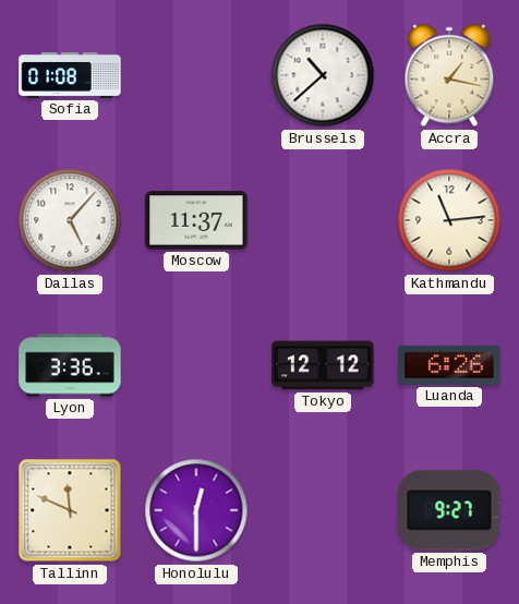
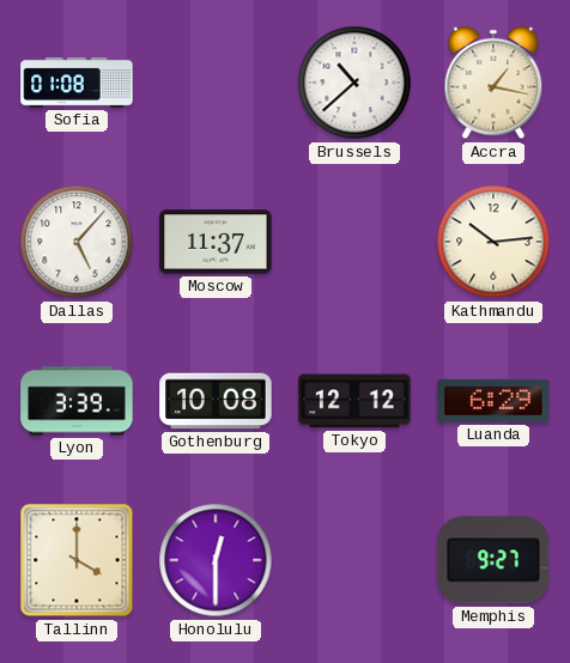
Kathmandu: 11:14 -> 10:14 (493, 242)
Lyon: 3:36 -> 3:39 (77, 401)
Gothenburg: none -> 10:08 (216, 401)
Luanda: 6:26 -> 6:29 (493, 401)
Tallinn: 11:49 -> 4:00 (77, 560)
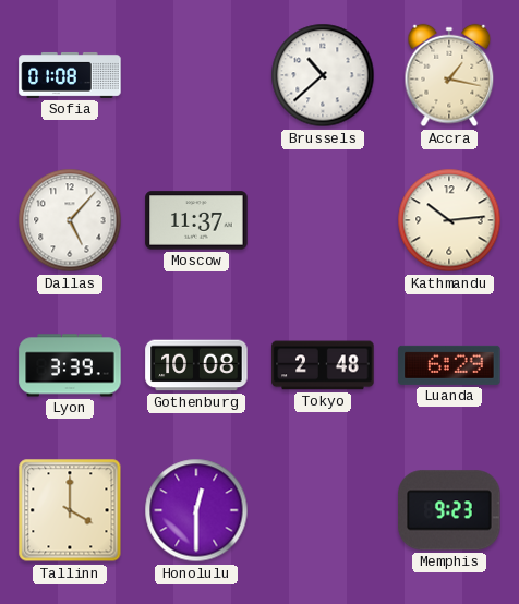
Tokyo: 12:12 -> 2:48 (323, 365)
Memphis: 9:27 -> 9:23 (449, 510)
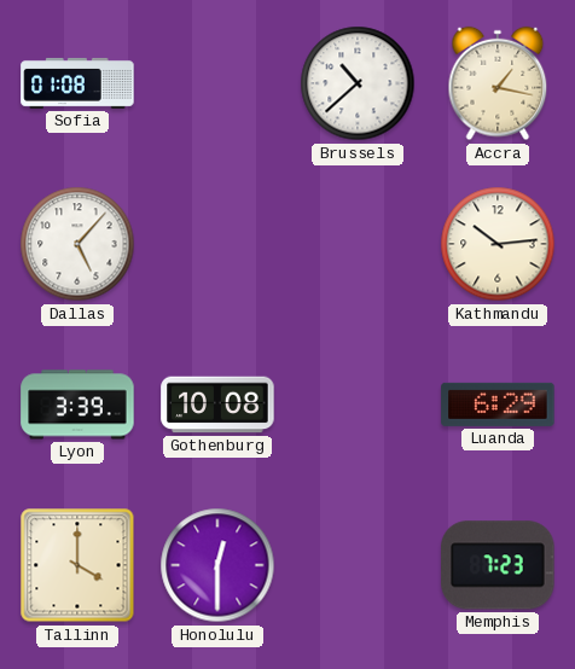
Moscow: 11:37 -> none (196, 220)
Tokyo: 2:48 -> none (323, 365)
Memphis: 9:23 -> 7:23 (498, 565)
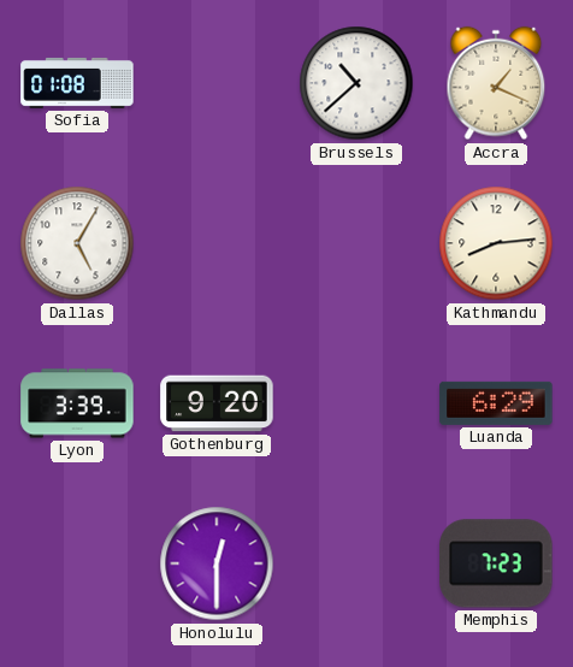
Accra: 1:17 -> 1:19 (496, 83)
Dallas: 5:07 -> 5:05 (77, 243)
Kathmandu: 10:14 -> 8:14 (496, 243)
Gothenburg: 10:08 -> 9:20 (217, 403)
Tallinn: 4:00 -> none (77, 565)
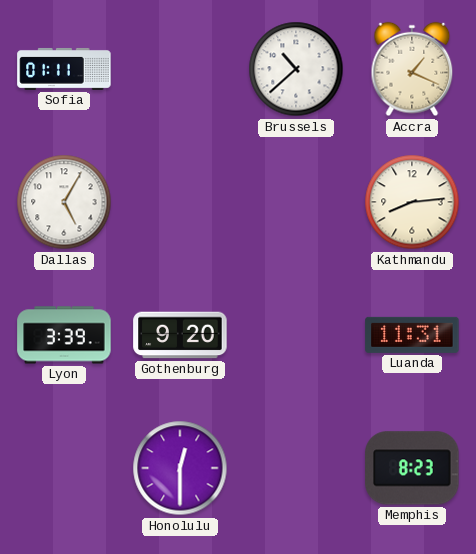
Sofia: 01:08 -> 01:11 (64, 69)
Luanda: 6:29 -> 11:31 (412, 335)
Memphis: 7:23 -> 8:23 (412, 468)
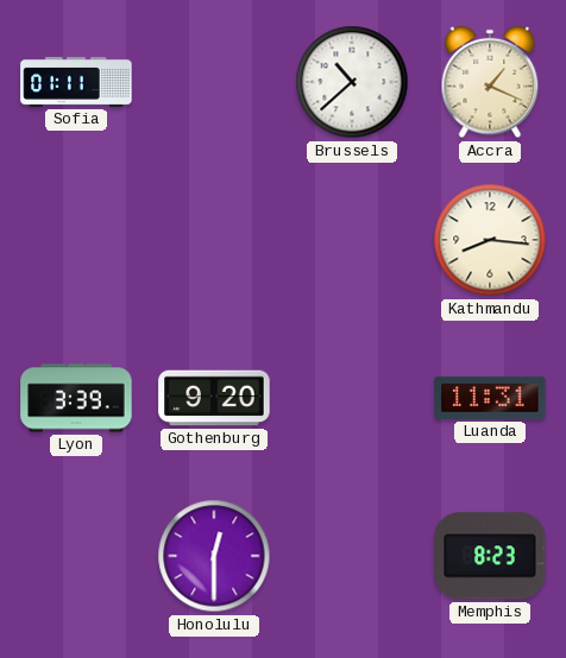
Dallas: 5:05 -> none (64, 202)
Kathmandu: 8:14 -> 8:16 (490, 240)
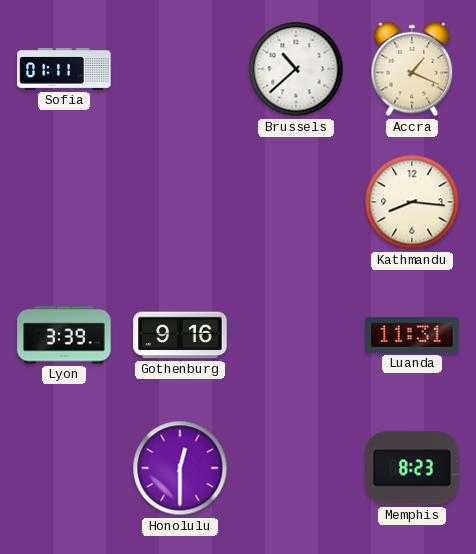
Gothenburg: 9:20 -> 9:16 (180, 335)
